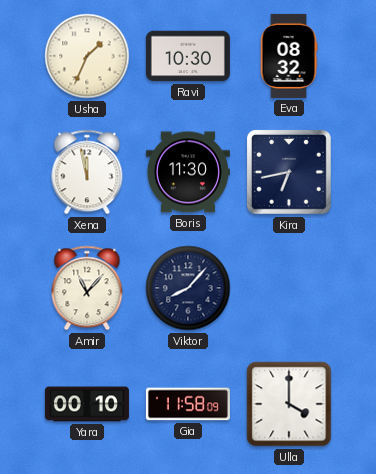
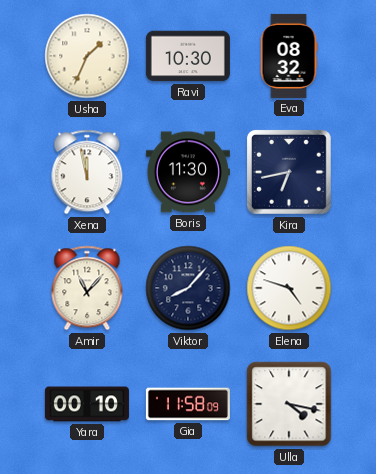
Elena: none -> 4:48 (289, 288)
Ulla: 4:00 -> 4:17 (289, 404)
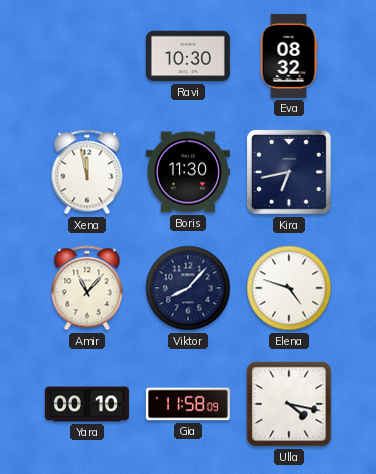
Usha: 1:34 -> none (87, 56)
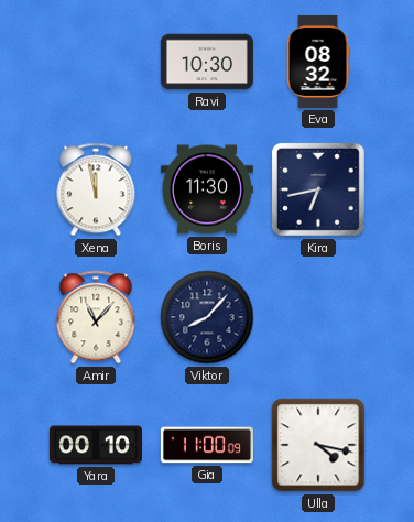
Elena: 4:48 -> none (289, 288)
Gia: 11:58 -> 11:00 (207, 445)
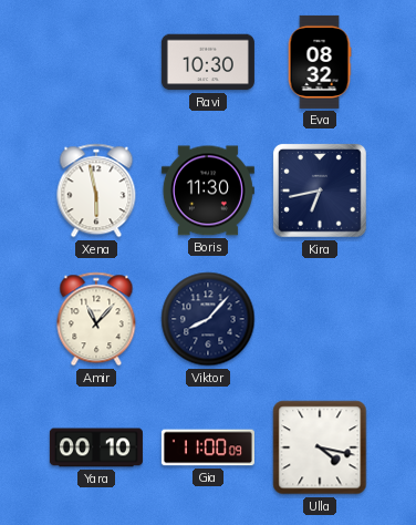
Xena: 11:58 -> 5:58 (96, 191)
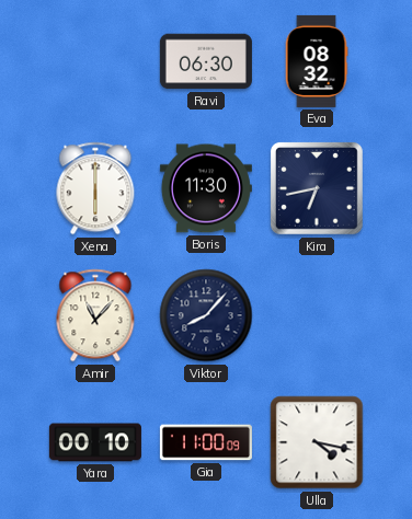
Ravi: 10:30 -> 06:30 (206, 61)
Xena: 5:58 -> 6:00 (95, 188)
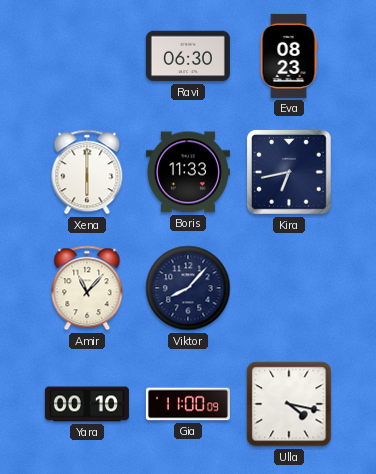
Eva: 08:32 -> 08:23 (289, 56)
Boris: 11:30 -> 11:33 (188, 172)
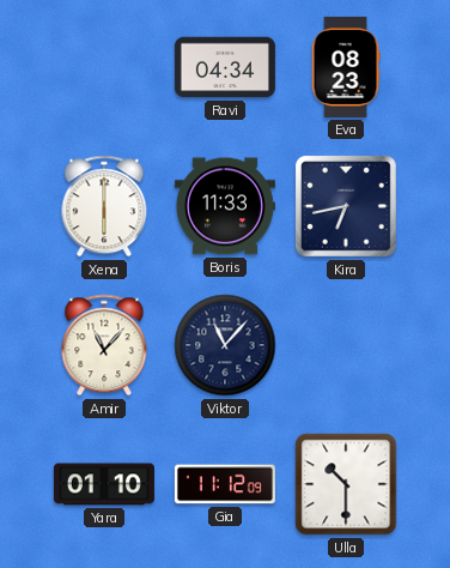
Ravi: 06:30 -> 04:34 (225, 67)
Viktor: 8:07 -> 11:07 (225, 345)
Yara: 00:10 -> 01:10 (104, 484)
Gia: 11:00 -> 11:12 (225, 484)
Ulla: 4:17 -> 10:30 (346, 484)
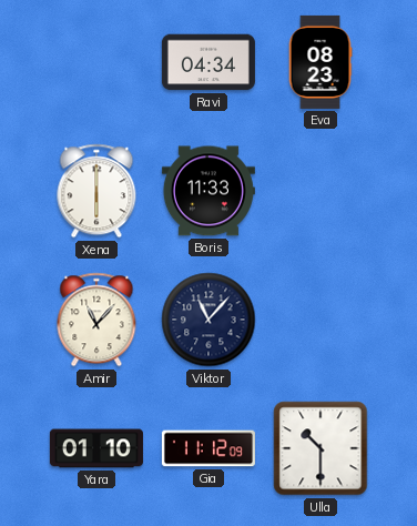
Kira: 6:43 -> none (346, 206)
